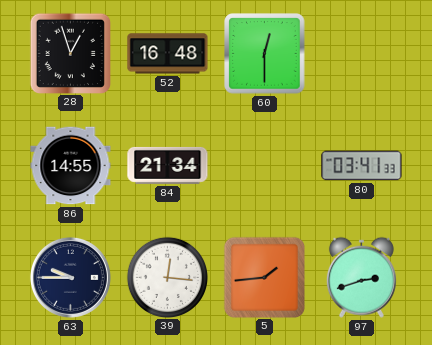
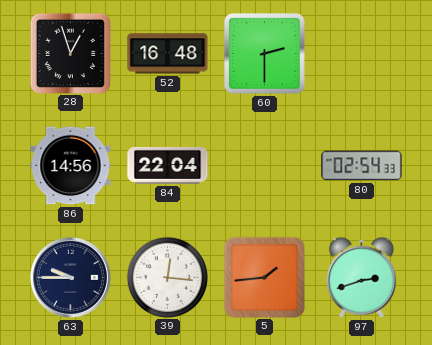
60: 12:30 -> 2:30 (265, 54)
86: 14:55 -> 14:56 (71, 166)
84: 21:34 -> 22:04 (168, 165)
80: 03:41 -> 02:54 (362, 166)
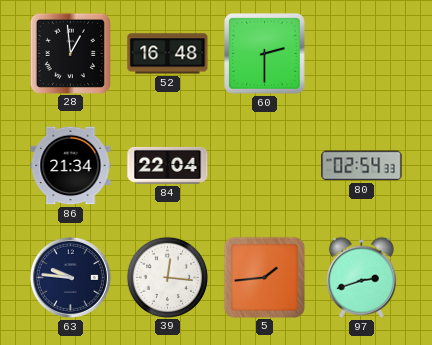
28: 12:57 -> 12:59 (70, 53)
86: 14:56 -> 21:34 (71, 166)
63: 9:45 -> 9:46 (70, 277)
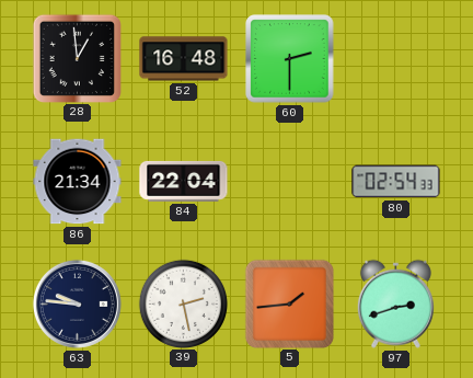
39: 12:16 -> 2:28 (183, 303)
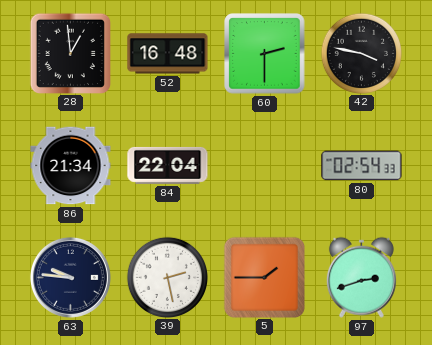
42: none -> 3:47 (361, 53)
5: 1:44 -> 1:45 (264, 277)
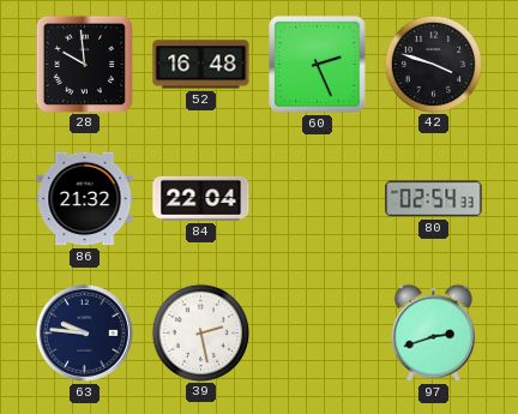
28: 12:59 -> 9:59 (84, 64)
60: 2:30 -> 2:26 (318, 65)
42: 3:47 -> 3:48 (433, 64)
86: 21:34 -> 21:32 (85, 199)
5: 1:45 -> none (264, 277)
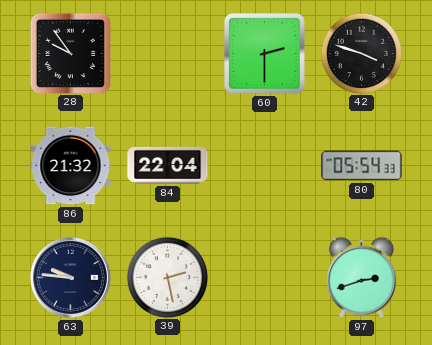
28: 9:59 -> 9:54 (70, 53)
52: 16:48 -> none (201, 65)
60: 2:26 -> 2:30 (265, 54)
80: 02:54 -> 05:54 (362, 166)
